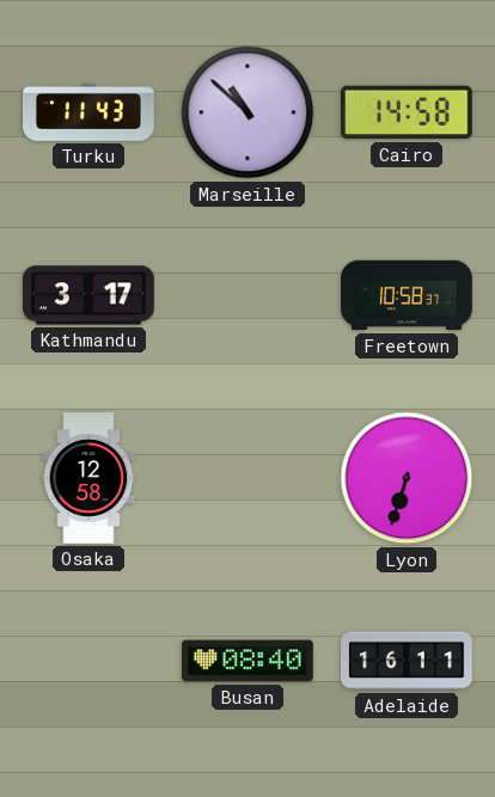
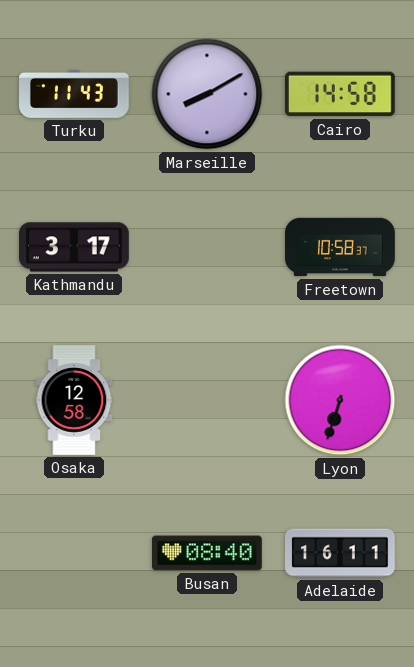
Marseille: 10:52 -> 8:10 (207, 94)
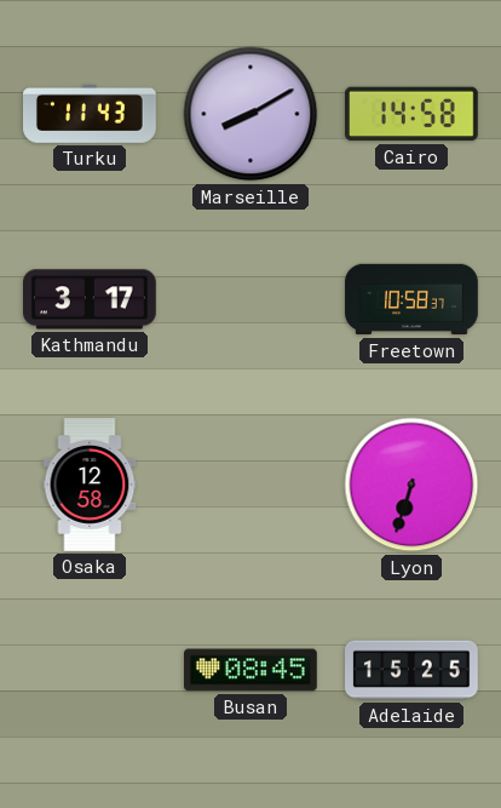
Busan: 08:40 -> 08:45 (252, 670)
Adelaide: 16:11 -> 15:25 (413, 670)
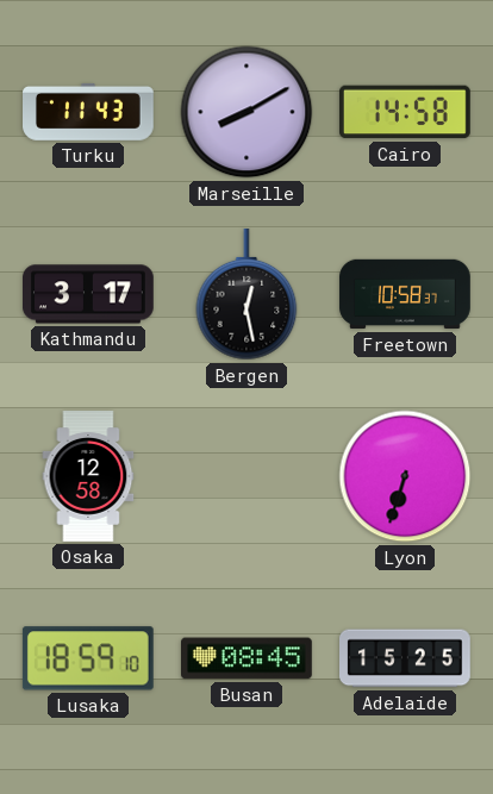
Bergen: none -> 12:28 (246, 295)
Lusaka: none -> 18:59 (88, 658)
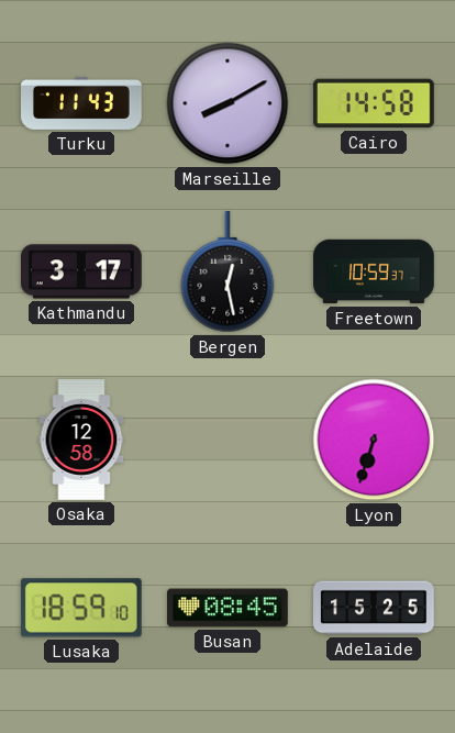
Freetown: 10:58 -> 10:59 (374, 271)
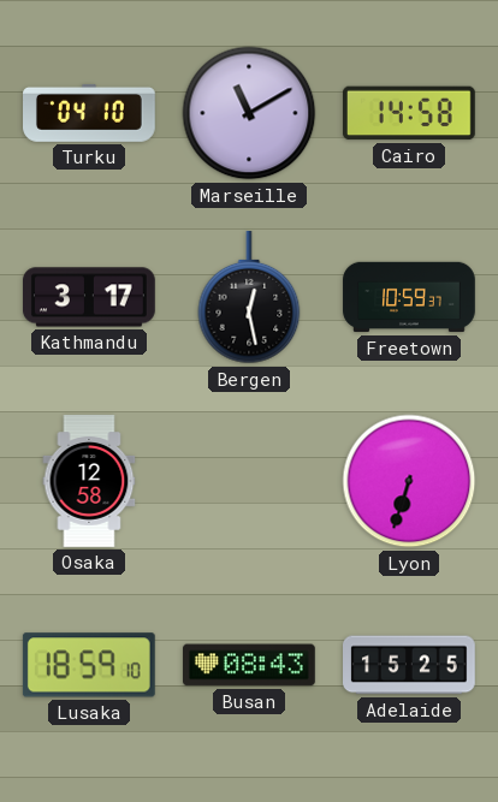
Turku: 11:43 -> 04:10 (90, 113)
Marseille: 8:10 -> 11:10 (249, 113)
Busan: 08:45 -> 08:43 (250, 665)
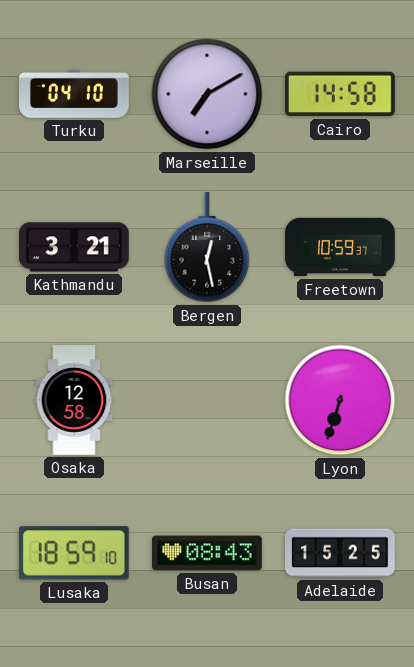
Marseille: 11:10 -> 7:10 (207, 94)
Kathmandu: 3:17 -> 3:21 (75, 247)
